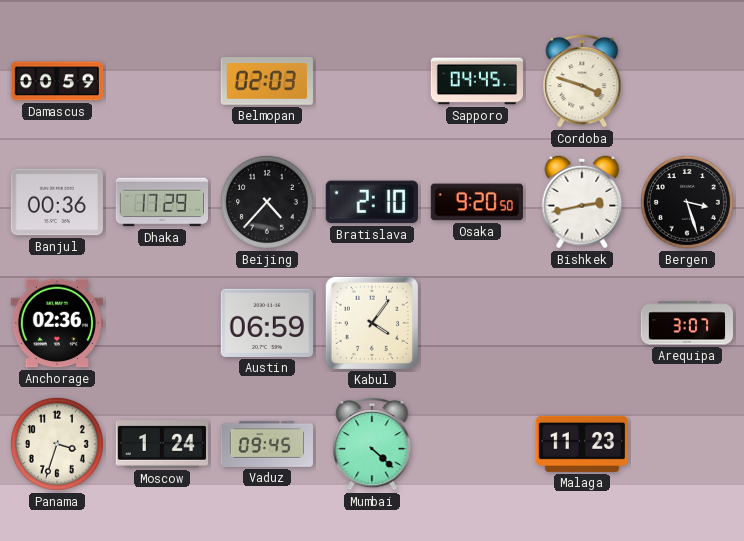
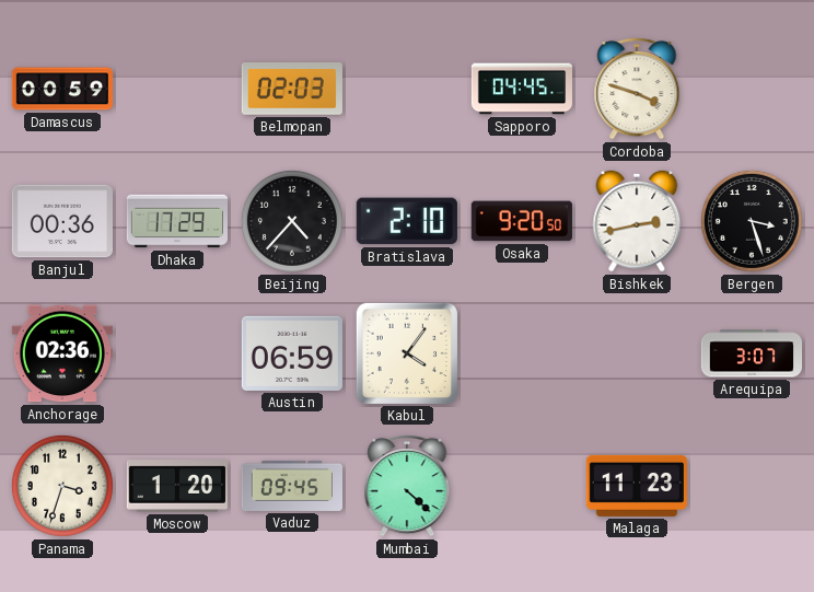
Moscow: 1:24 -> 1:20 (176, 486)
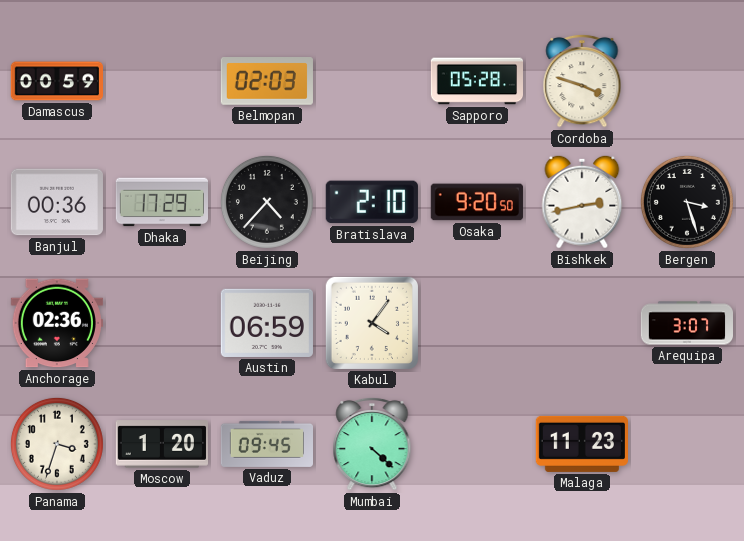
Sapporo: 04:45 -> 05:28 (476, 81)
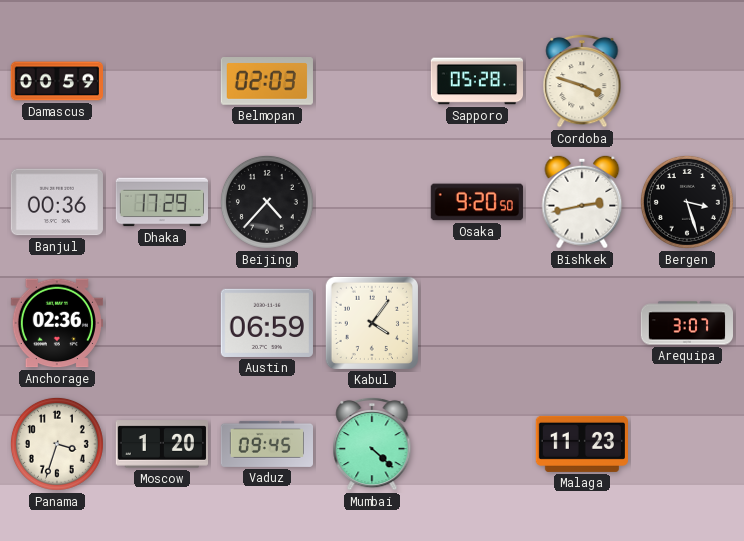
Bratislava: 2:10 -> none (372, 202)
